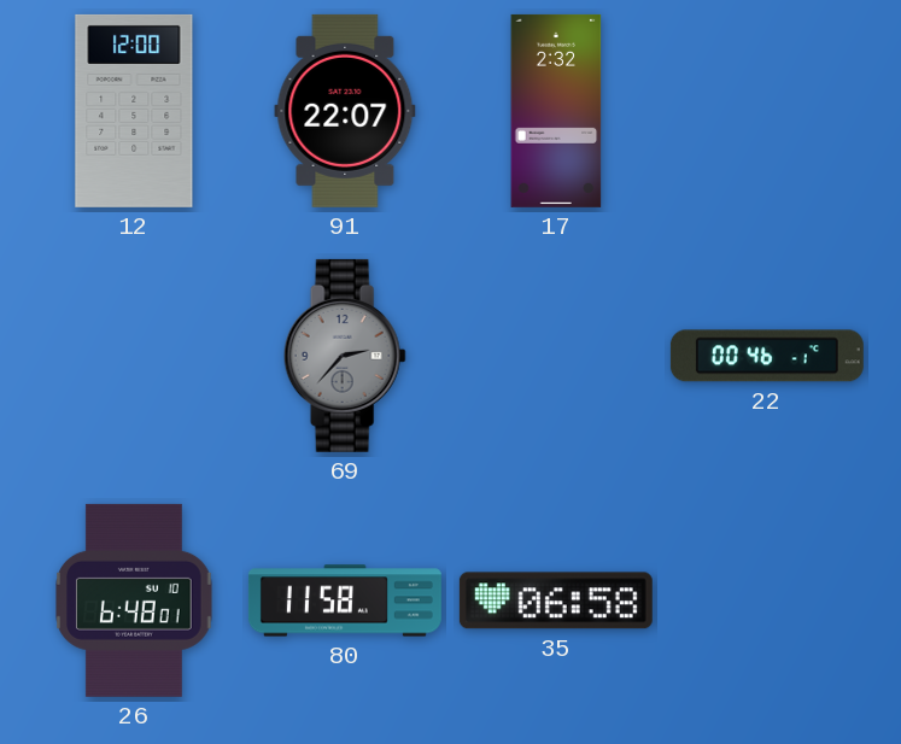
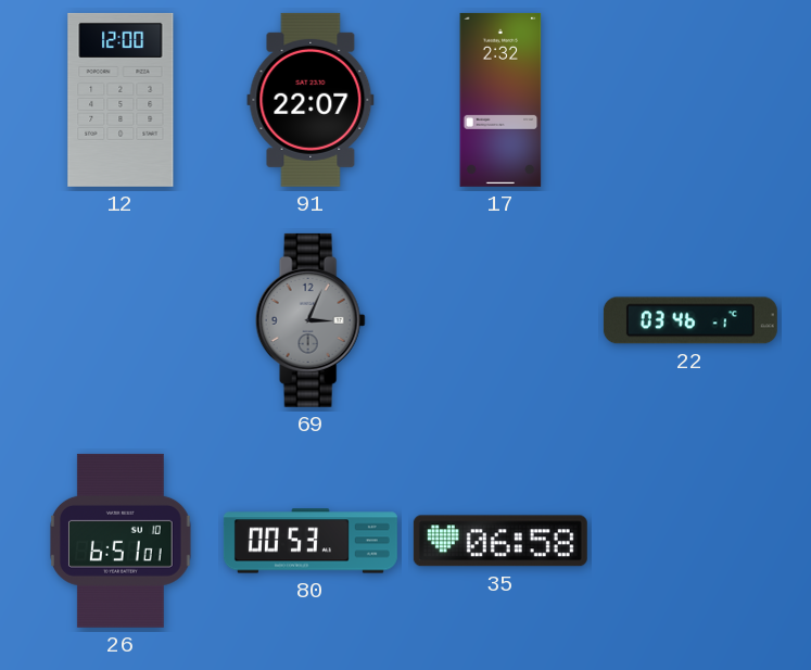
69: 2:37 -> 3:04 (311, 320)
22: 00:46 -> 03:46 (690, 320)
26: 6:48 -> 6:51 (121, 541)
80: 11:58 -> 00:53 (311, 541)
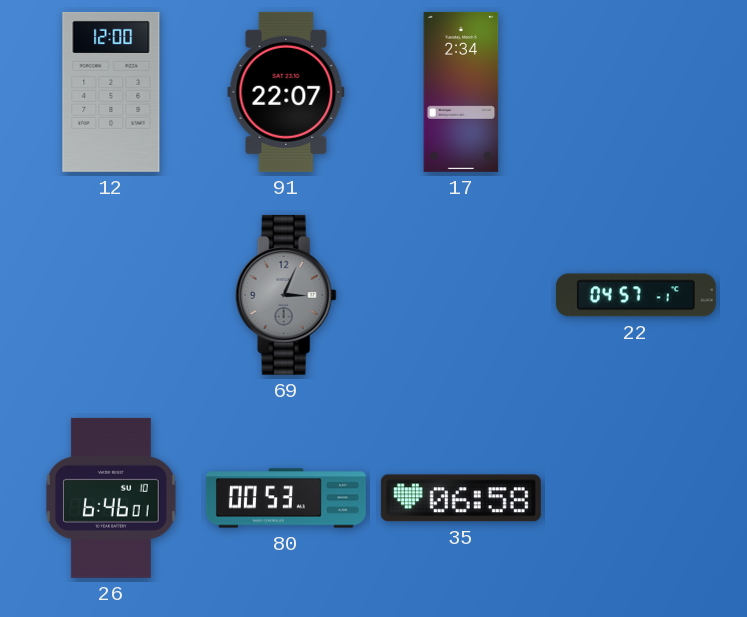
17: 2:32 -> 2:34 (461, 92)
22: 03:46 -> 04:57 (636, 295)
26: 6:51 -> 6:46 (111, 498)
